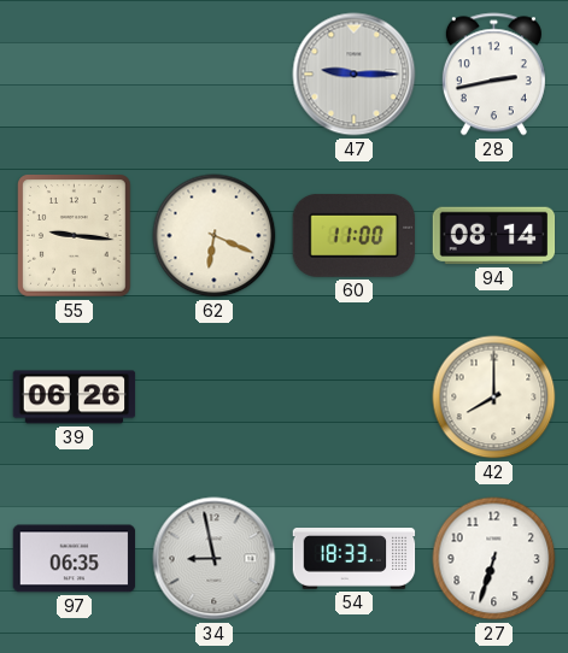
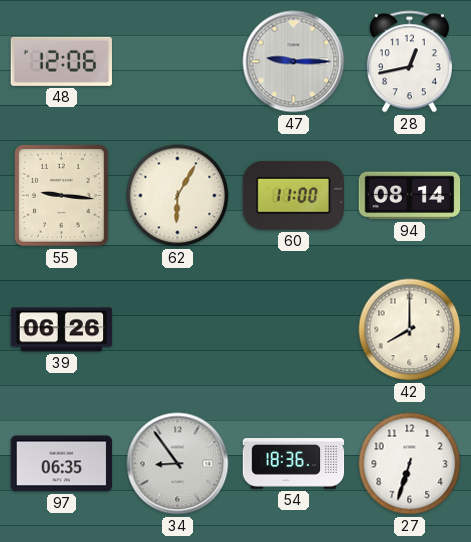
48: none -> 12:06 (61, 61)
28: 2:43 -> 12:43 (409, 62)
62: 6:19 -> 6:05 (178, 196)
34: 8:58 -> 8:54 (178, 464)
54: 18:33 -> 18:36 (294, 464)
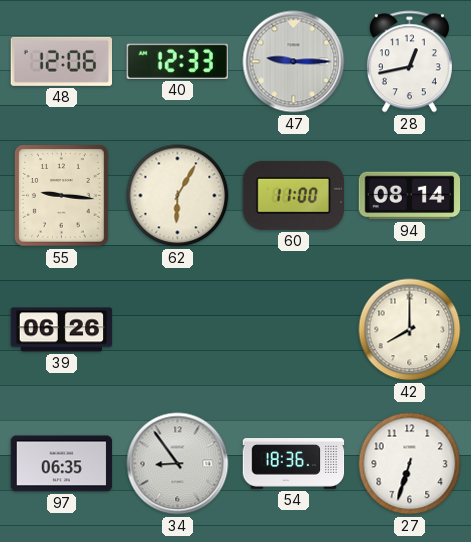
40: none -> 12:33 (177, 61)
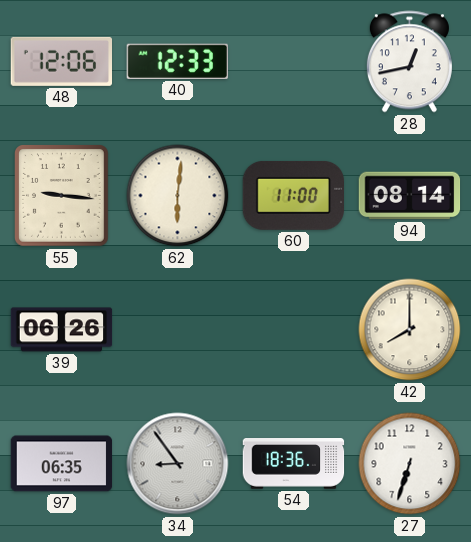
47: 9:15 -> none (294, 62)
62: 6:05 -> 6:01 (178, 196)
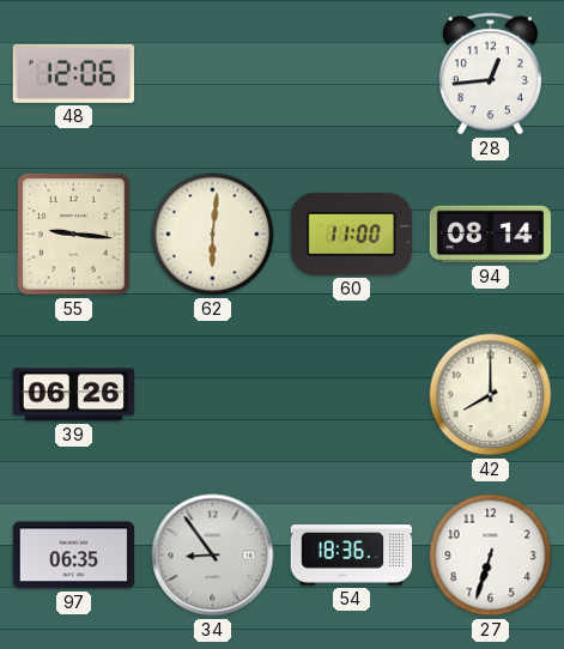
40: 12:33 -> none (177, 61)
28: 12:43 -> 12:44 (490, 74)
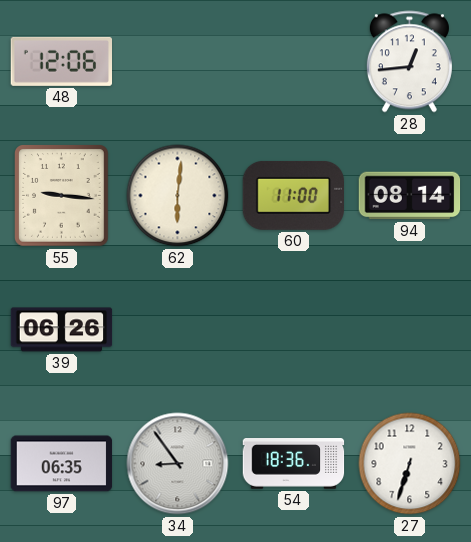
42: 8:00 -> none (491, 395)
